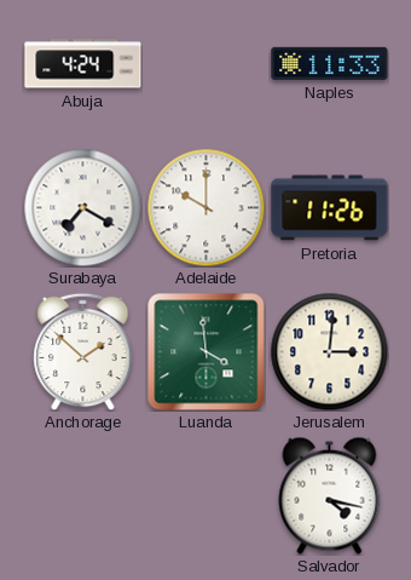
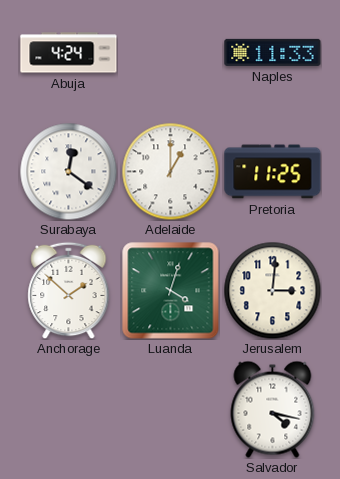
Surabaya: 7:20 -> 12:21 (68, 171)
Adelaide: 10:00 -> 1:00 (170, 171)
Pretoria: 11:26 -> 11:25 (273, 172)
Luanda: 3:59 -> 4:03 (171, 291)
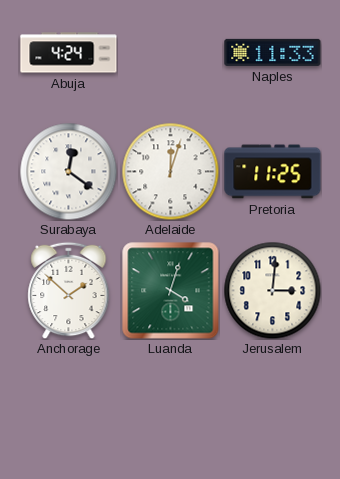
Adelaide: 1:00 -> 12:03 (170, 171)
Salvador: 4:17 -> none (273, 409)
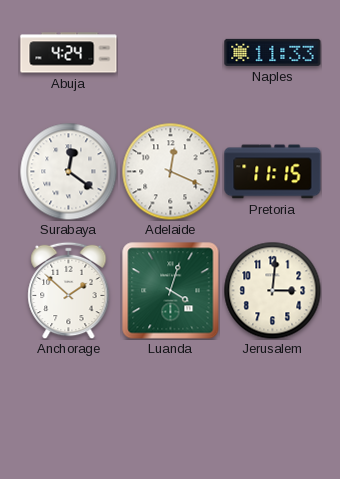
Adelaide: 12:03 -> 12:19 (170, 171)
Pretoria: 11:25 -> 11:15 (273, 172)
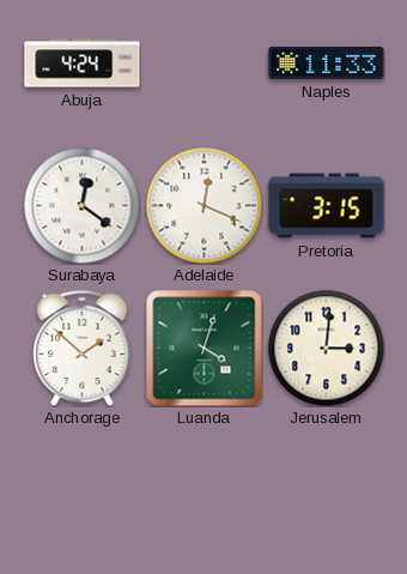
Pretoria: 11:15 -> 3:15 (327, 206)
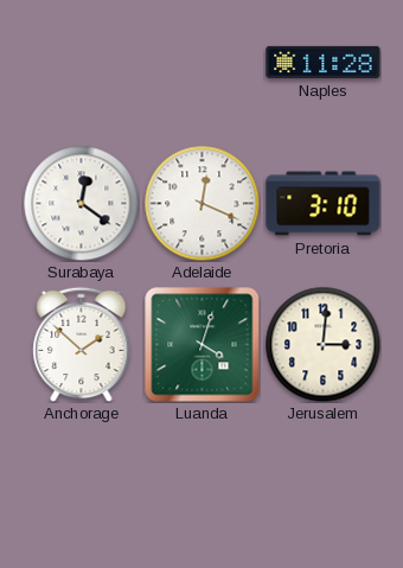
Abuja: 4:24 -> none (83, 64)
Naples: 11:33 -> 11:28 (324, 62)
Pretoria: 3:15 -> 3:10 (324, 204)
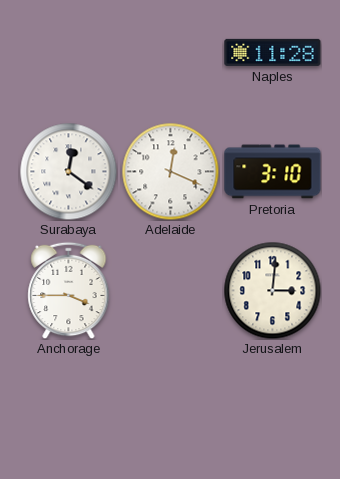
Anchorage: 1:52 -> 3:45 (69, 290)
Luanda: 4:03 -> none (203, 345)
